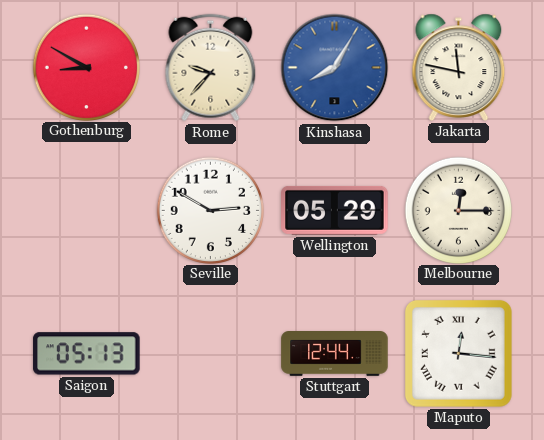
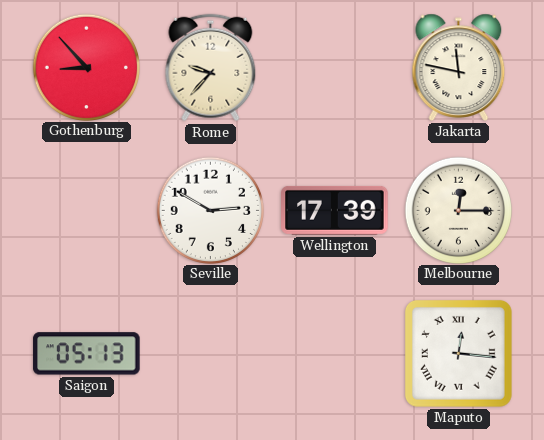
Gothenburg: 8:50 -> 8:53 (86, 67)
Kinshasa: 8:05 -> none (335, 68)
Wellington: 05:29 -> 17:39 (335, 210)
Stuttgart: 12:44 -> none (335, 354)
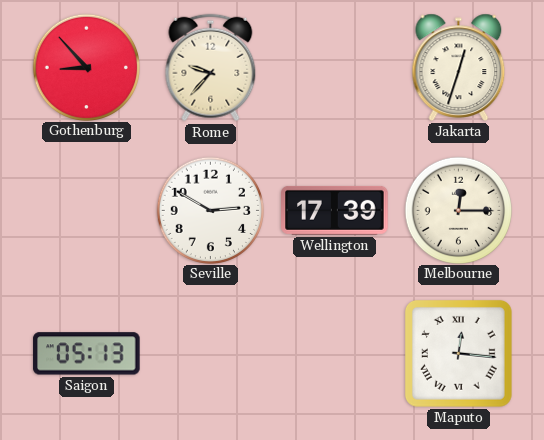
Jakarta: 11:47 -> 12:33 (459, 67)
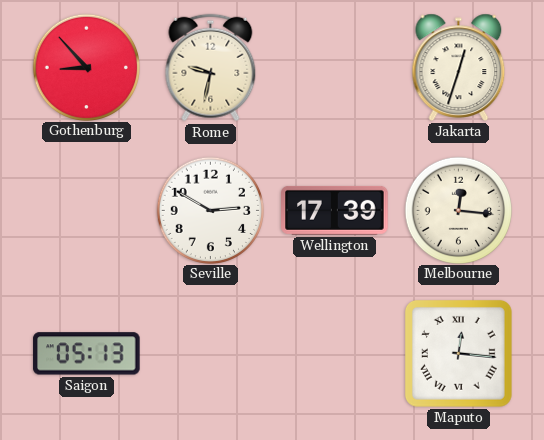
Rome: 9:37 -> 9:32 (211, 68)
Melbourne: 12:15 -> 12:16 (458, 210)
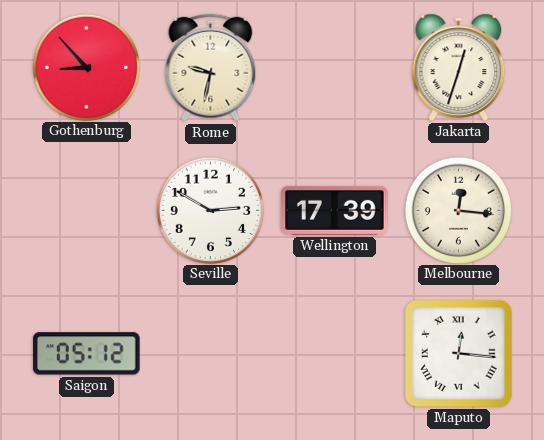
Saigon: 05:13 -> 05:12 (87, 354)
